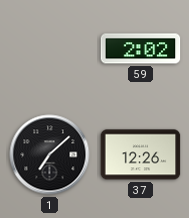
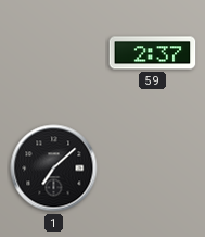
59: 2:02 -> 2:37 (153, 53)
37: 12:26 -> none (141, 155)
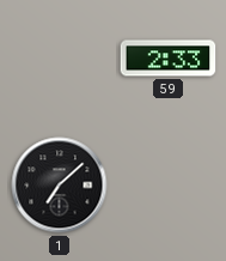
59: 2:37 -> 2:33 (169, 59)
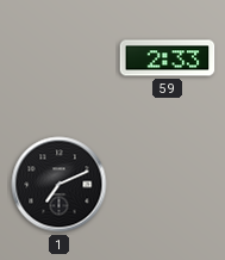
1: 7:08 -> 7:11 (60, 185)
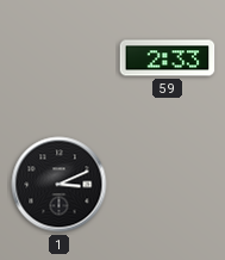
1: 7:11 -> 3:11 (60, 185)
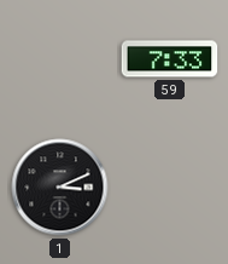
59: 2:33 -> 7:33 (170, 59)
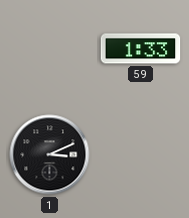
59: 7:33 -> 1:33 (141, 49)
